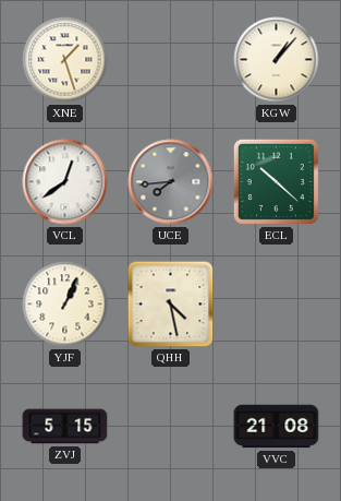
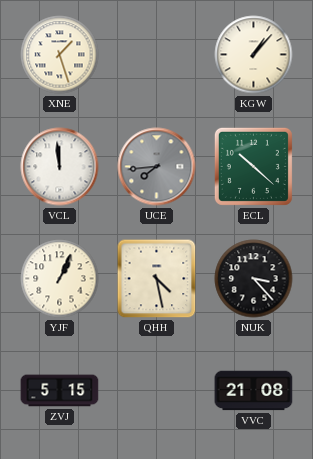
VCL: 12:39 -> 11:59 (60, 167)
NUK: none -> 3:23 (254, 279)
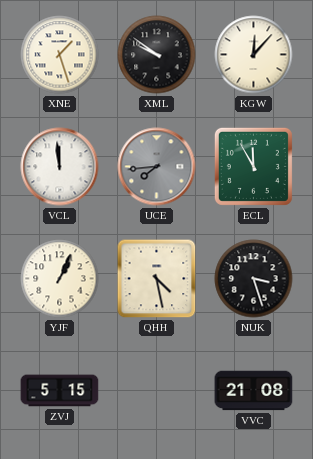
XML: none -> 9:51 (157, 55)
KGW: 1:07 -> 12:07 (254, 55)
ECL: 10:22 -> 11:55 (253, 166)
NUK: 3:23 -> 3:27 (254, 279)
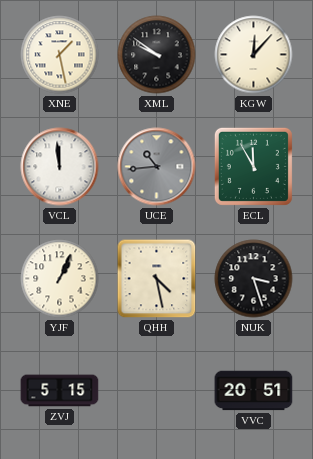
XNE: 1:27 -> 1:28 (60, 55)
UCE: 7:44 -> 10:44 (157, 167)
VVC: 21:08 -> 20:51 (254, 391)
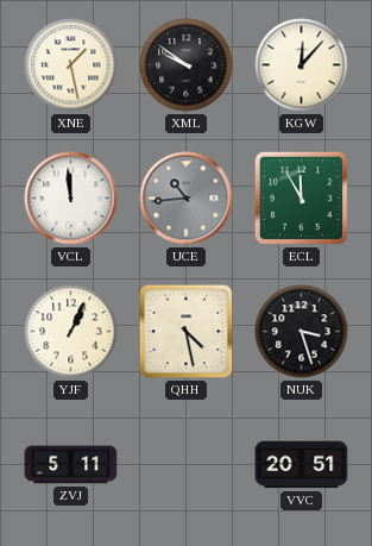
ZVJ: 5:15 -> 5:11 (71, 465)
